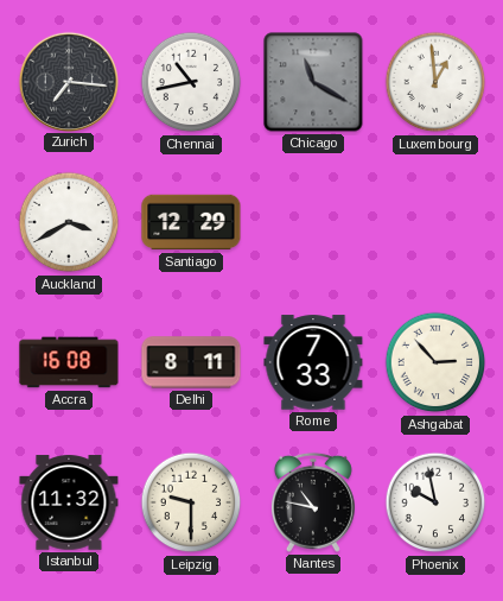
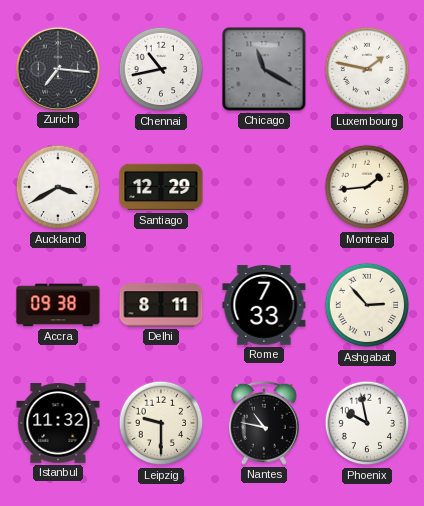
Luxembourg: 12:59 -> 1:47 (367, 69)
Montreal: none -> 1:44 (367, 187)
Accra: 16:08 -> 09:38 (58, 305)
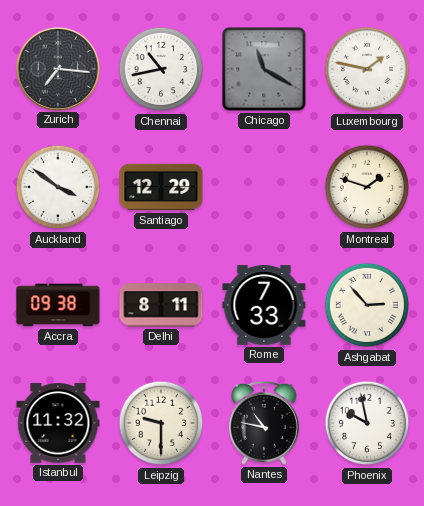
Auckland: 3:40 -> 3:51 (58, 187)
Montreal: 1:44 -> 1:48 (367, 187)
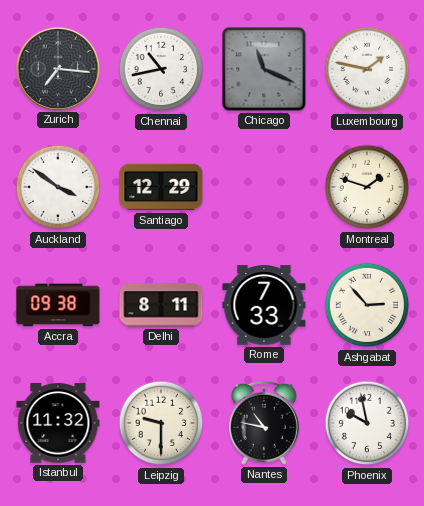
Chicago: 11:20 -> 11:19 (264, 69)
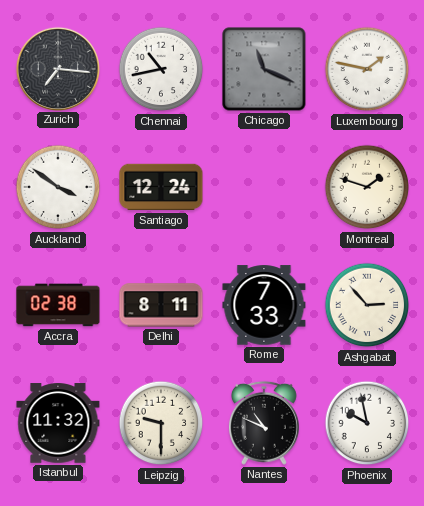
Santiago: 12:29 -> 12:24 (161, 187)
Accra: 09:38 -> 02:38 (58, 305)
Nantes: 10:47 -> 10:49 (264, 423)
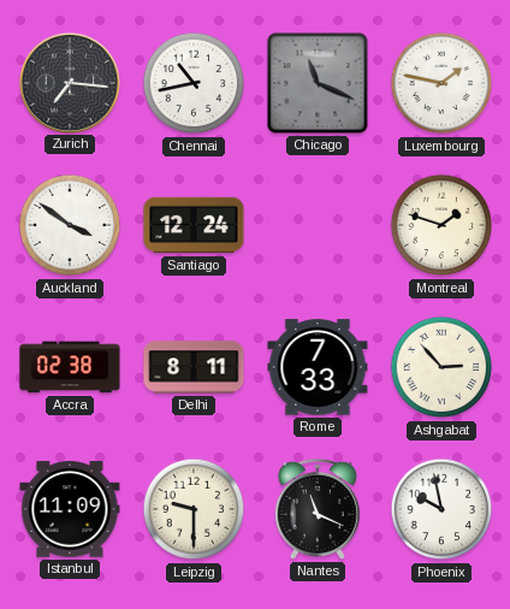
Istanbul: 11:32 -> 11:09 (70, 509)
Nantes: 10:49 -> 11:19 (318, 509)
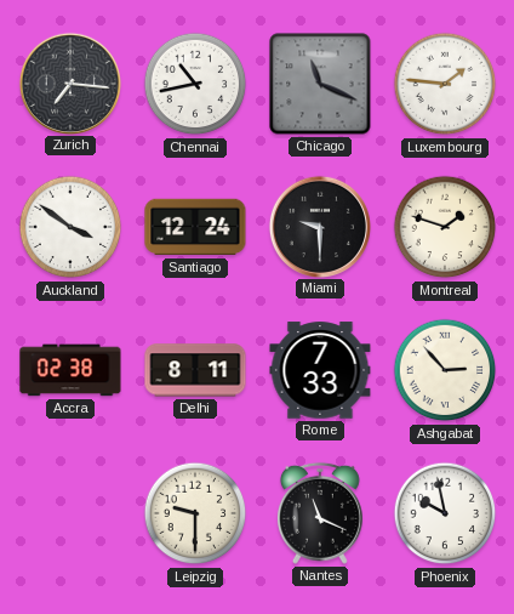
Luxembourg: 1:47 -> 1:46 (445, 84)
Miami: none -> 9:30 (319, 226)
Istanbul: 11:09 -> none (70, 509)
